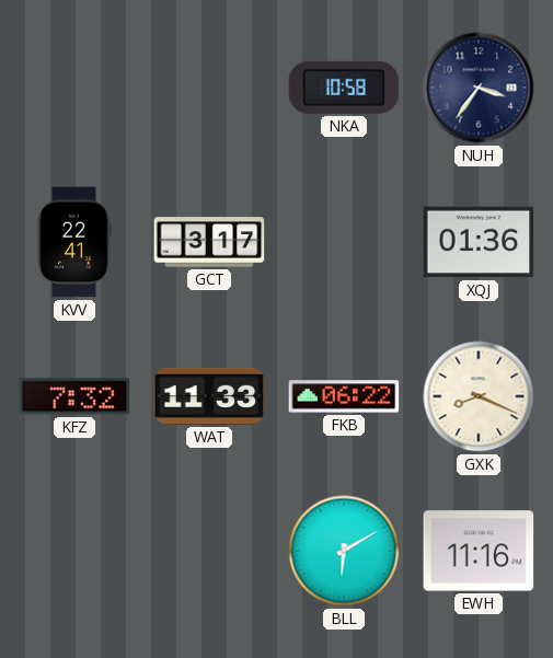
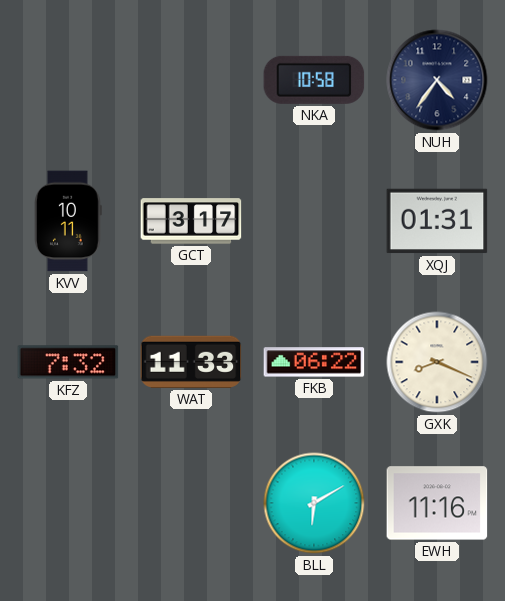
NUH: 3:36 -> 4:36 (437, 80)
KVV: 22:41 -> 10:11 (69, 221)
XQJ: 01:36 -> 01:31 (437, 221)
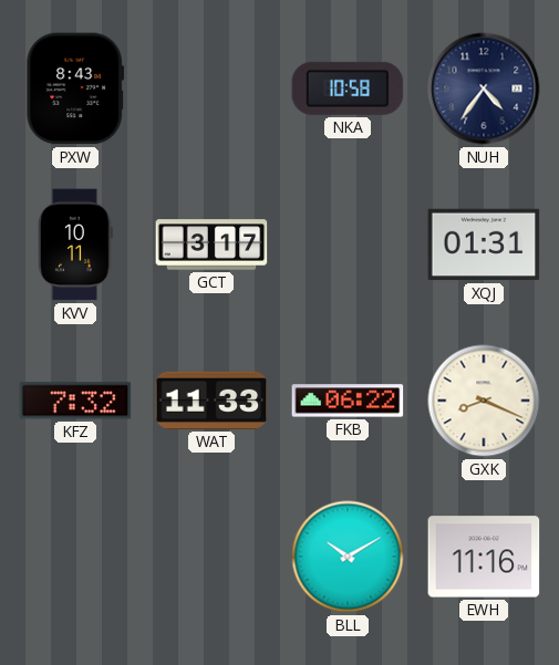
PXW: none -> 8:43 (75, 89)
BLL: 6:10 -> 10:10 (348, 557)
